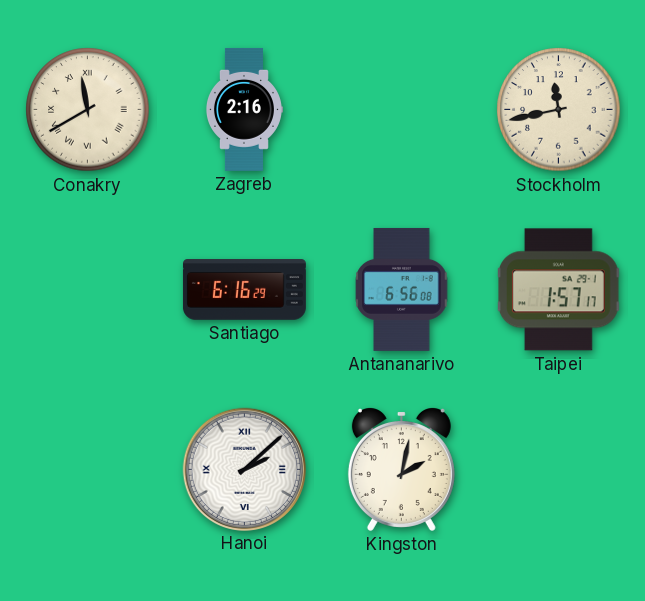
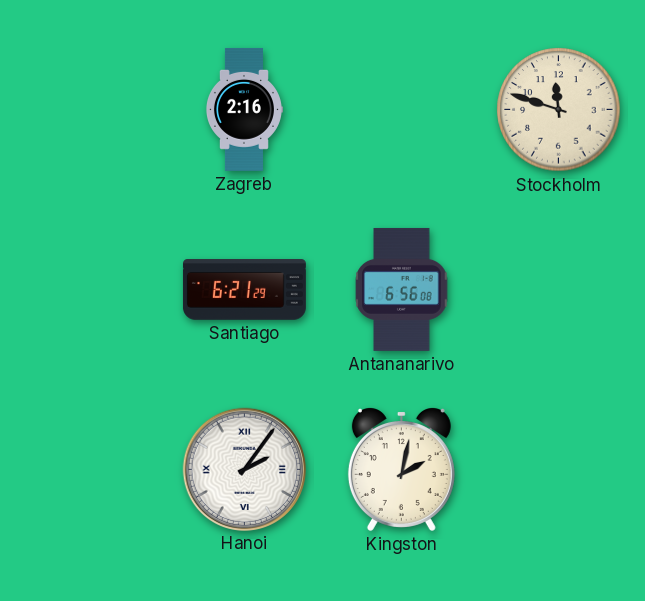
Conakry: 11:40 -> none (88, 110)
Stockholm: 11:43 -> 11:48 (559, 110)
Santiago: 6:16 -> 6:21 (244, 290)
Taipei: 1:57 -> none (559, 290)
Hanoi: 2:08 -> 2:06 (244, 469)
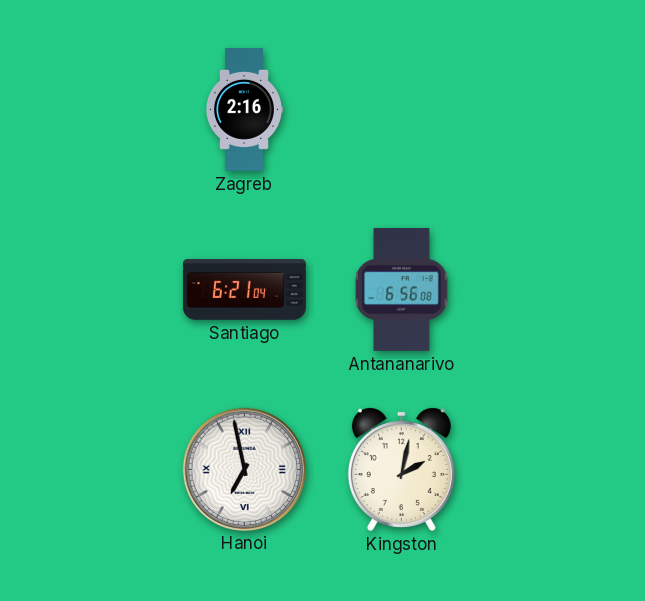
Stockholm: 11:48 -> none (559, 110)
Santiago: 6:21:29 -> 6:21:04 (244, 290)
Hanoi: 2:06 -> 6:58 (244, 469)
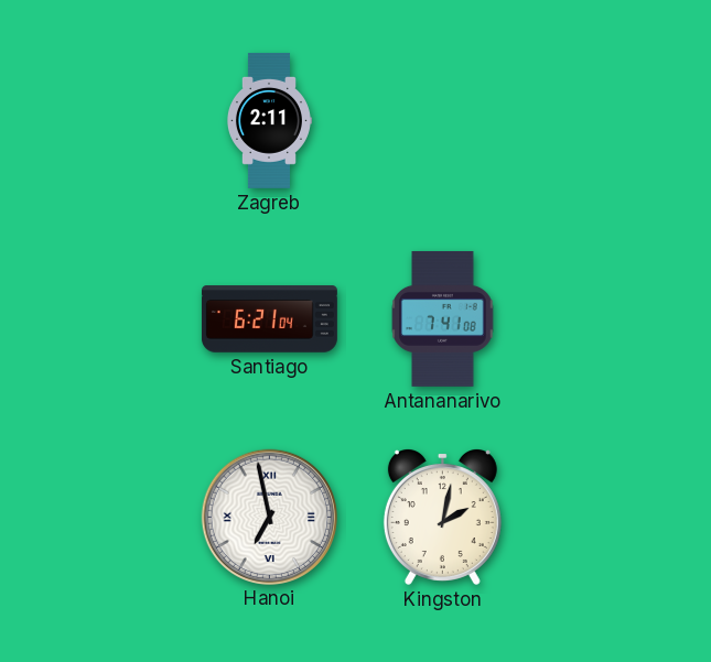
Zagreb: 2:16 -> 2:11 (269, 120)
Antananarivo: 6:56 -> 7:41 (443, 318)
